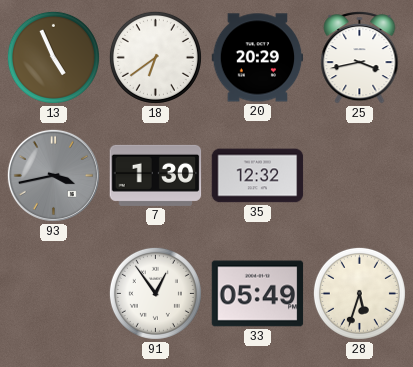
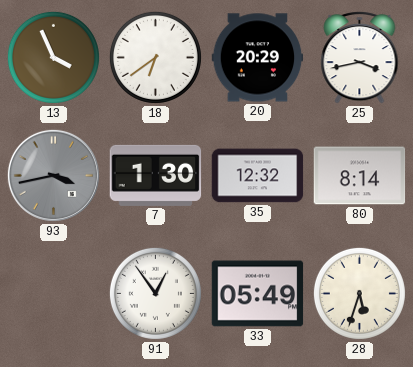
13: 4:56 -> 3:56 (53, 57)
80: none -> 8:14 (360, 176)
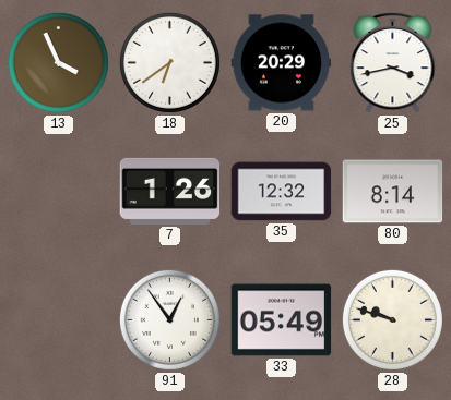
93: 3:43 -> none (53, 175)
7: 1:30 -> 1:26 (170, 191)
28: 5:33 -> 9:48 (392, 319)
